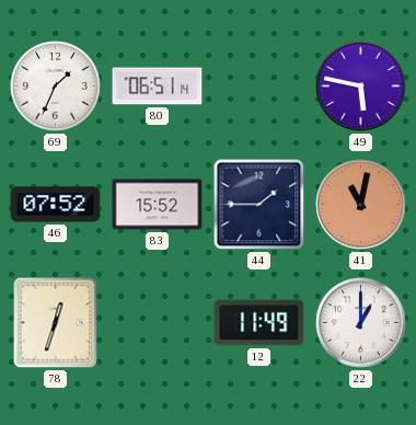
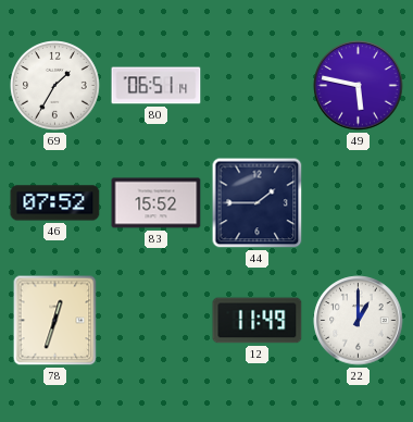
69: 1:34 -> 1:35 (55, 86)
41: 11:02 -> none (361, 205)
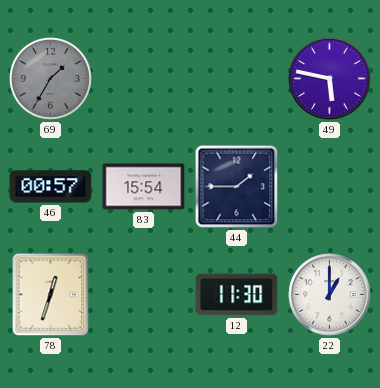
69 dial: white -> grey (51, 79)
80: 06:51 -> none (157, 86)
46: 07:52 -> 00:57 (51, 187)
83: 15:52 -> 15:54 (144, 187)
12: 11:49 -> 11:30 (237, 295)
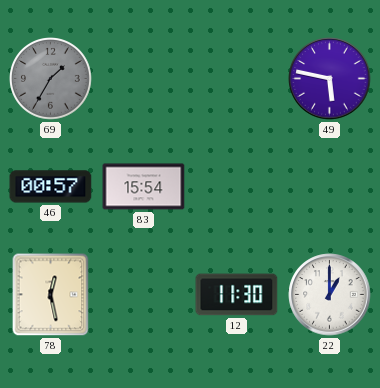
44: 1:45 -> none (237, 187)
78: 12:33 -> 12:28 (51, 295)
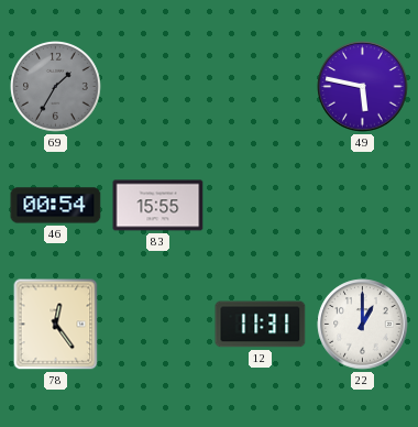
46: 00:57 -> 00:54 (56, 206)
83: 15:54 -> 15:55 (158, 206)
78: 12:28 -> 12:24 (56, 325)
12: 11:30 -> 11:31 (261, 325)
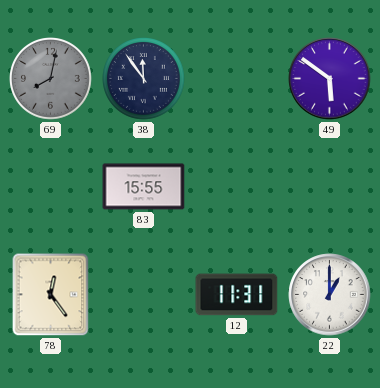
69: 1:35 -> 8:02 (51, 79)
38: none -> 11:54 (144, 79)
49: 5:47 -> 5:51 (330, 79)
46: 00:54 -> none (56, 206)
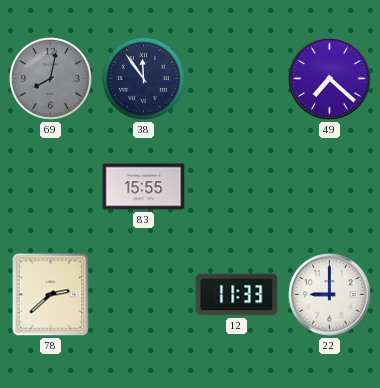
49: 5:51 -> 7:22 (330, 79)
78: 12:24 -> 2:38 (51, 295)
12: 11:31 -> 11:33 (237, 295)
22: 1:00 -> 9:00 (330, 295)
